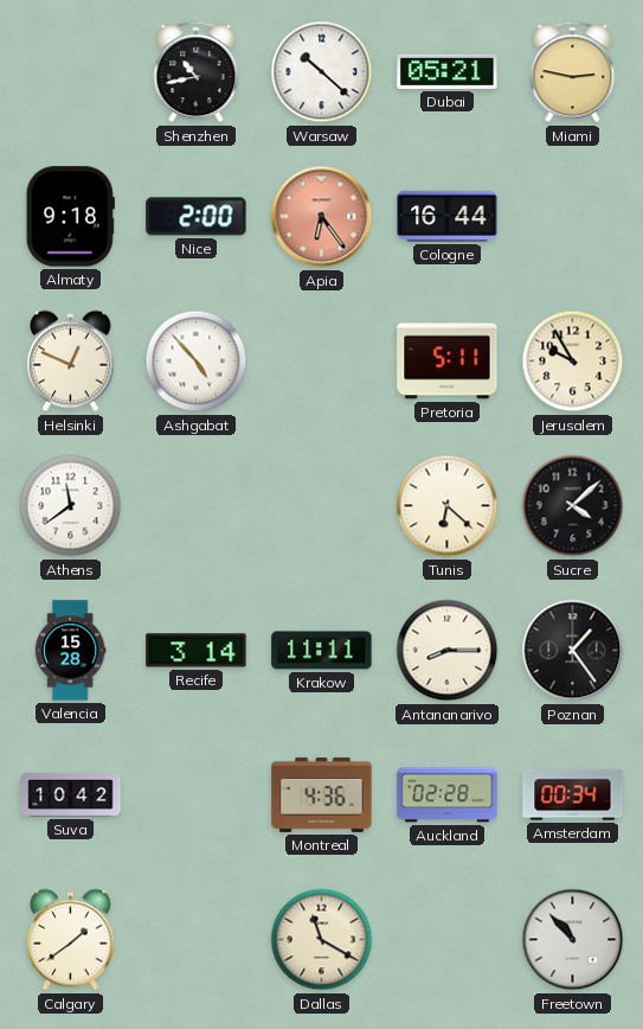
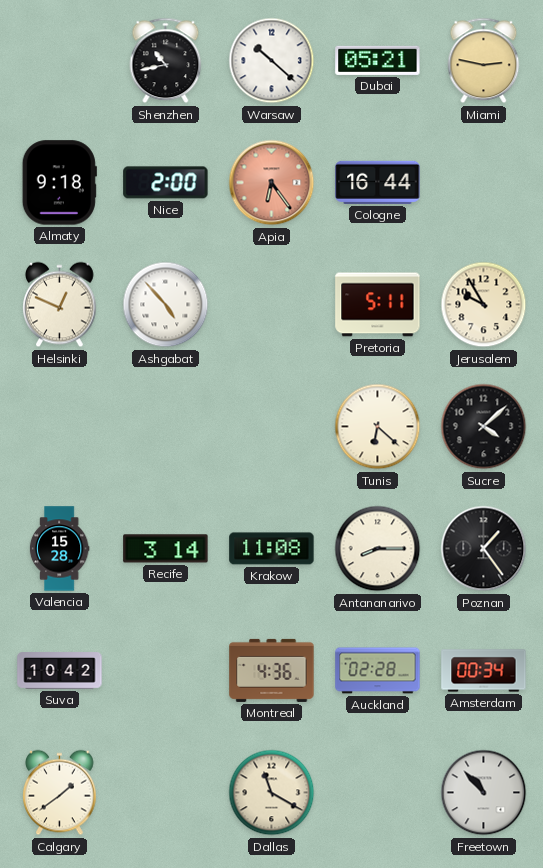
Athens: 11:39 -> none (71, 506)
Krakow: 11:11 -> 11:08 (272, 549)
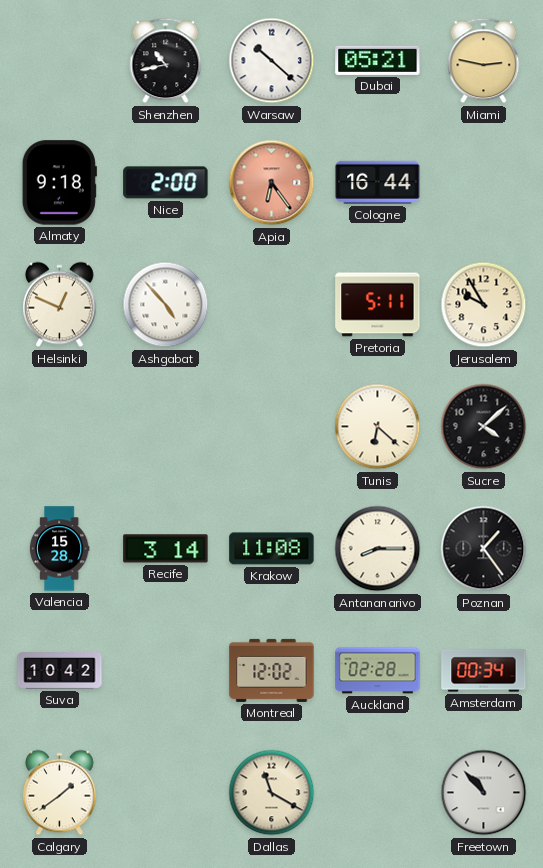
Montreal: 4:36 -> 12:02 (272, 670)
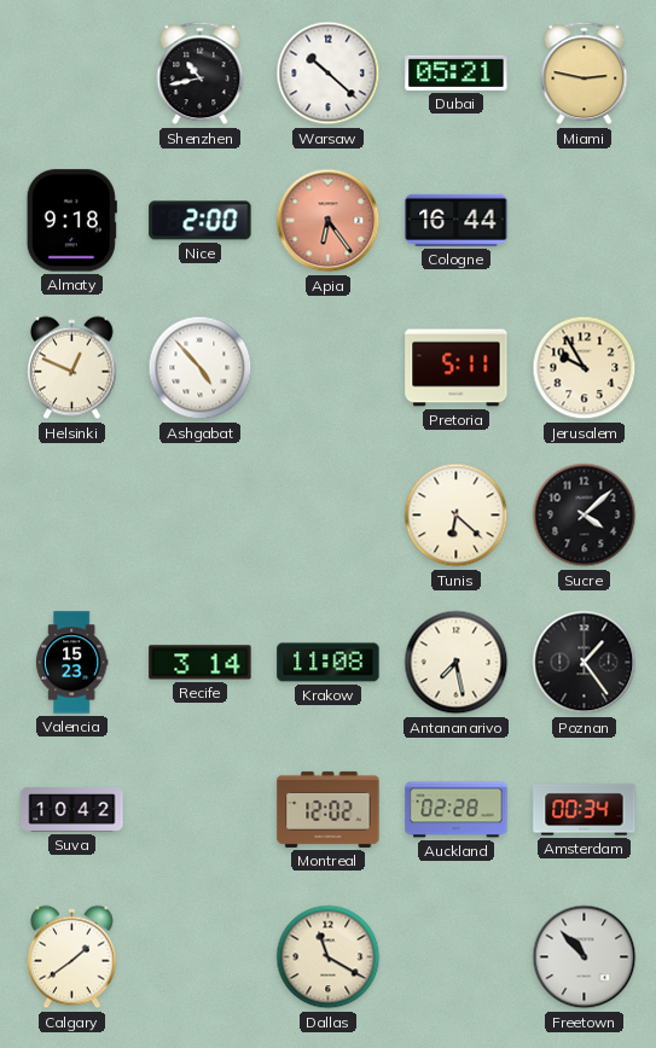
Valencia: 15:28 -> 15:23 (71, 663)
Antananarivo: 8:15 -> 7:28 (457, 663)
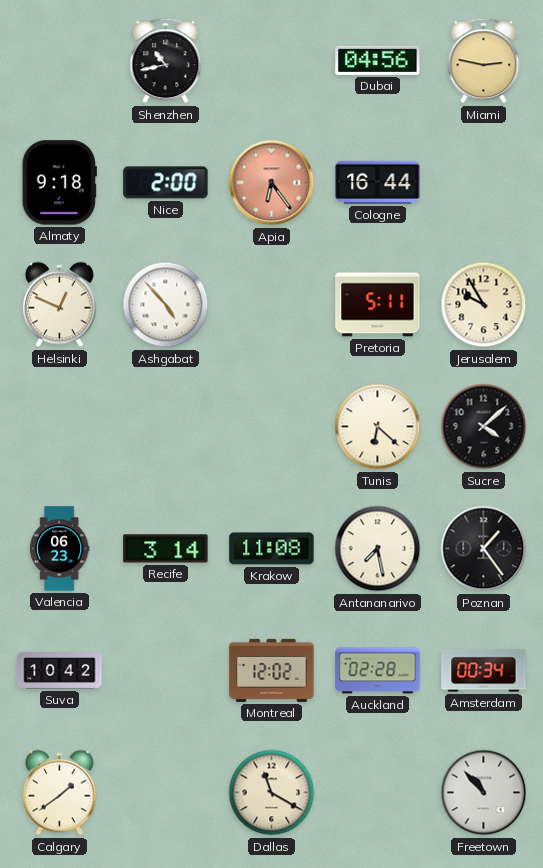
Warsaw: 10:22 -> none (329, 74)
Dubai: 05:21 -> 04:56 (378, 60)
Valencia: 15:23 -> 06:23 (59, 549)
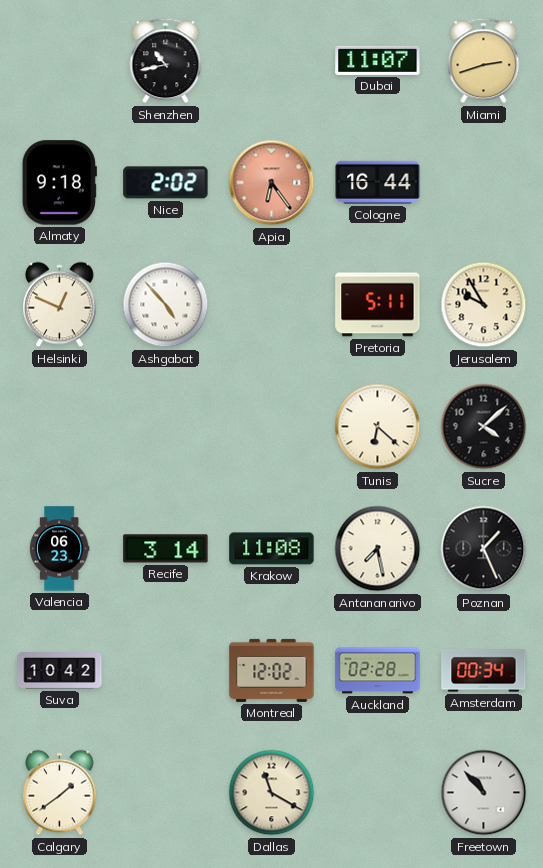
Dubai: 04:56 -> 11:07 (378, 60)
Miami: 2:47 -> 2:42 (484, 61)
Nice: 2:00 -> 2:02 (166, 183)
Poznan: 1:24 -> 1:26 (484, 549)
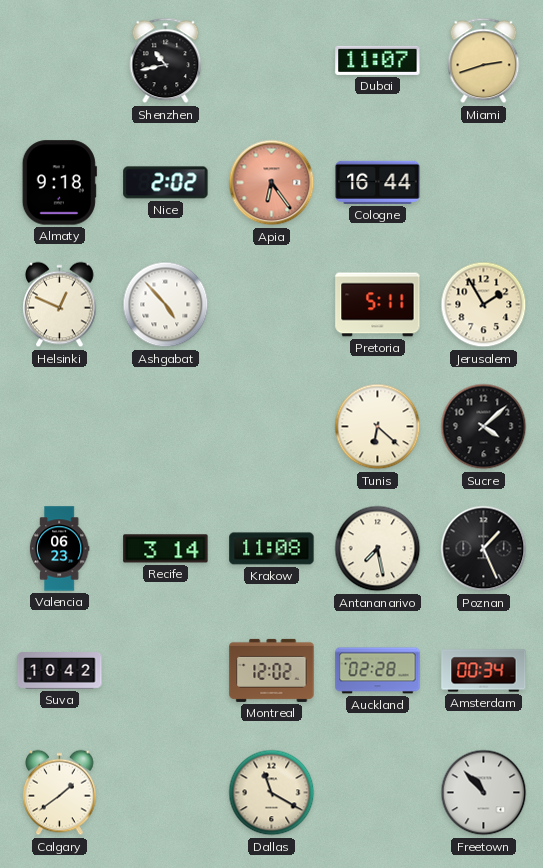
Jerusalem: 9:55 -> 1:55 (484, 305)
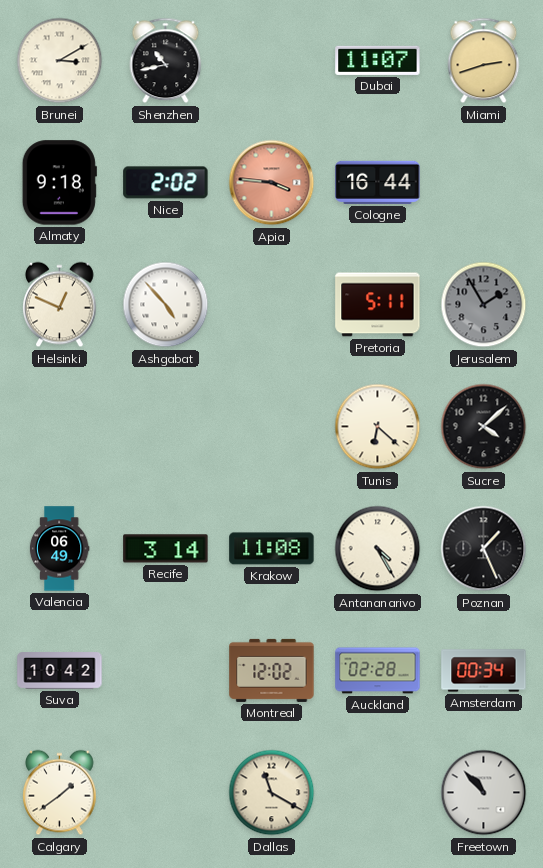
Brunei: none -> 3:10 (60, 61)
Apia: 6:24 -> 3:46 (272, 183)
Jerusalem dial: cream -> grey (484, 305)
Valencia: 06:23 -> 06:49 (59, 549)
Antananarivo: 7:28 -> 4:25 (378, 549)
